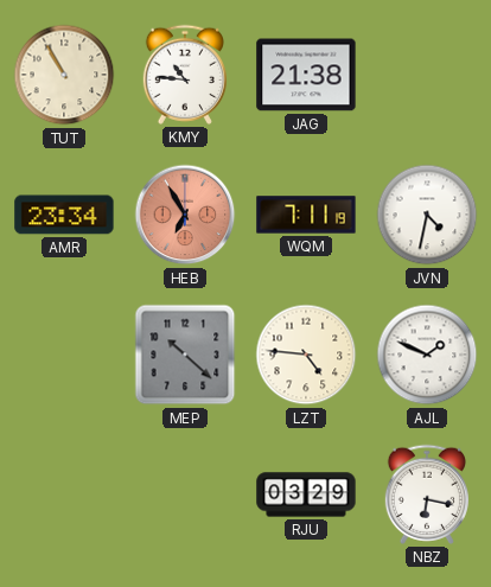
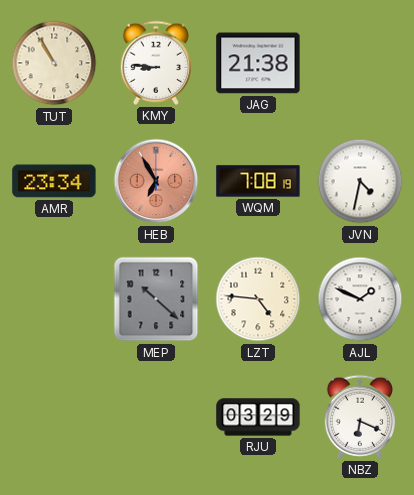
KMY: 10:46 -> 8:46 (156, 63)
WQM: 7:11 -> 7:08 (258, 181)
NBZ: 6:17 -> 6:19 (360, 417)
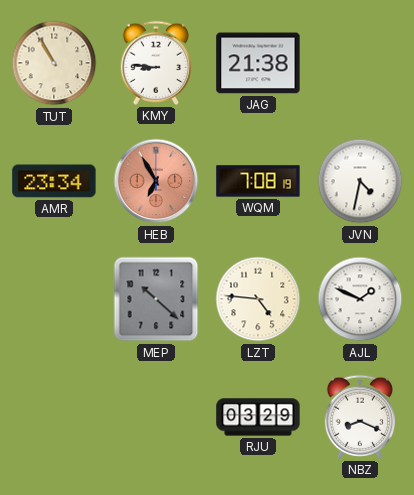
NBZ: 6:19 -> 8:19 (360, 417)
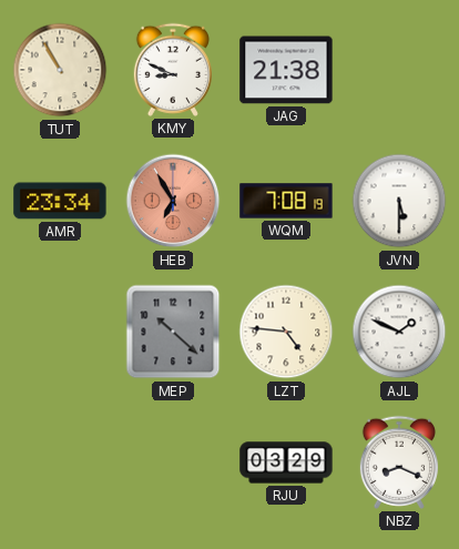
KMY: 8:46 -> 8:49 (173, 70)
JVN: 4:32 -> 5:30 (399, 201)
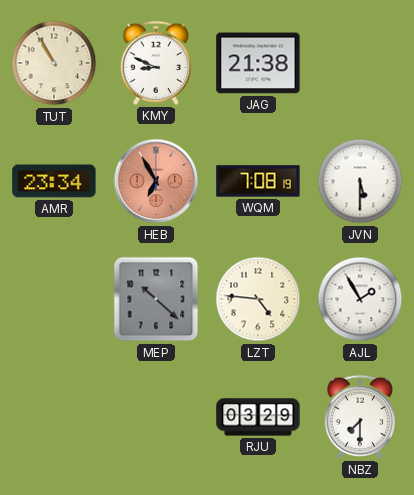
AJL: 1:49 -> 1:55 (360, 299)
NBZ: 8:19 -> 7:30 (360, 417)
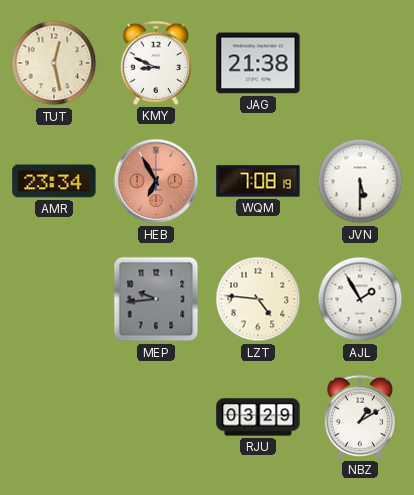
TUT: 10:55 -> 12:28 (54, 63)
MEP: 10:22 -> 9:44 (156, 299)
NBZ: 7:30 -> 1:10 (360, 417)
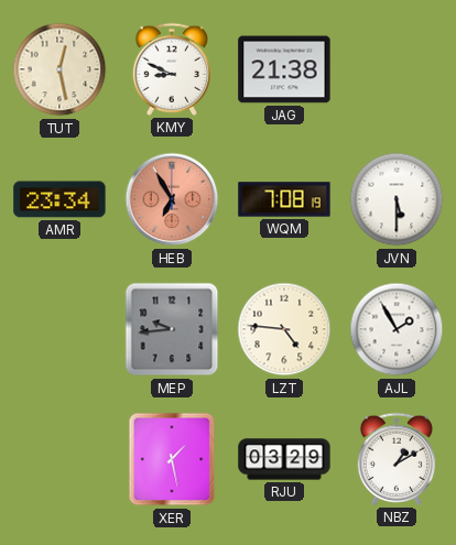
XER: none -> 1:28 (172, 459)
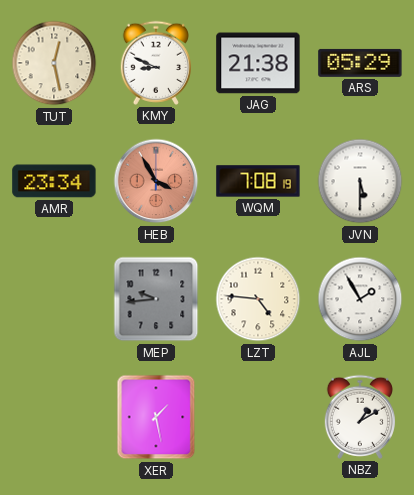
ARS: none -> 05:29 (360, 63)
HEB: 6:55 -> 3:55 (156, 181)
RJU: 03:29 -> none (284, 459)
